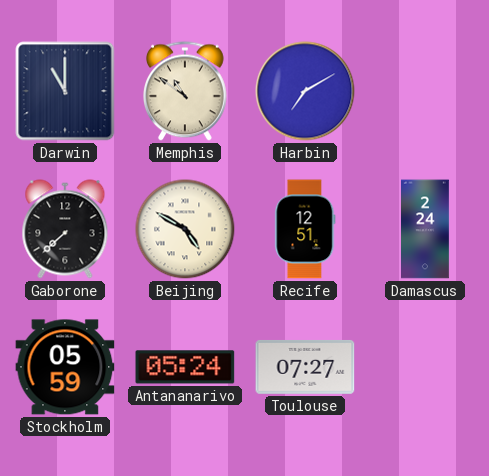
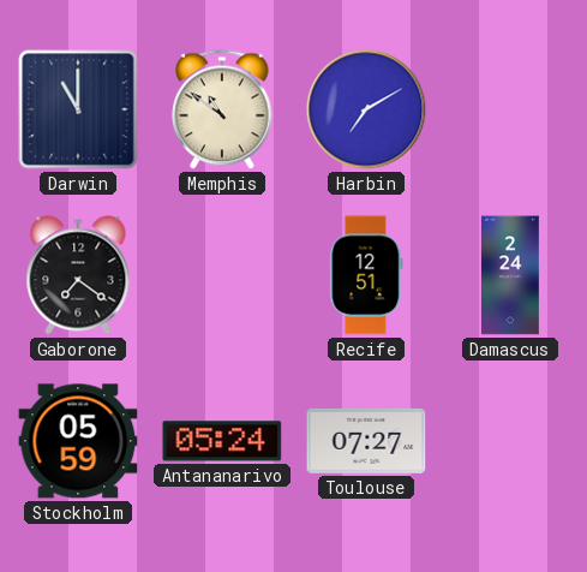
Gaborone: 7:38 -> 7:21 (78, 275)
Beijing: 4:50 -> none (185, 229)
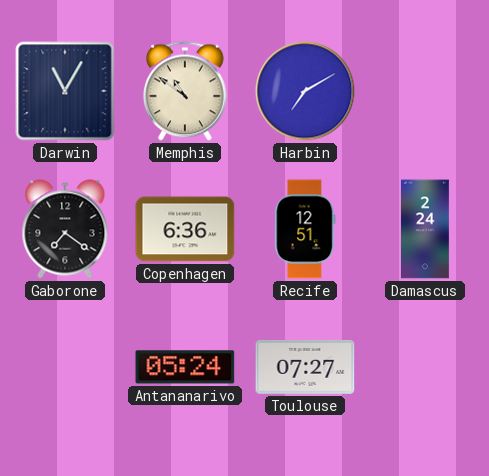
Darwin: 11:00 -> 11:05 (65, 91)
Copenhagen: none -> 6:36 (185, 229)
Stockholm: 05:59 -> none (78, 441)
